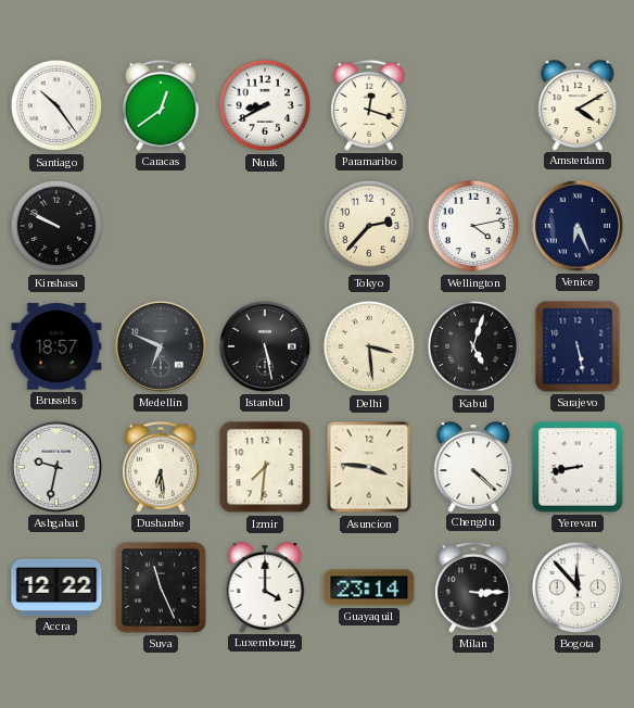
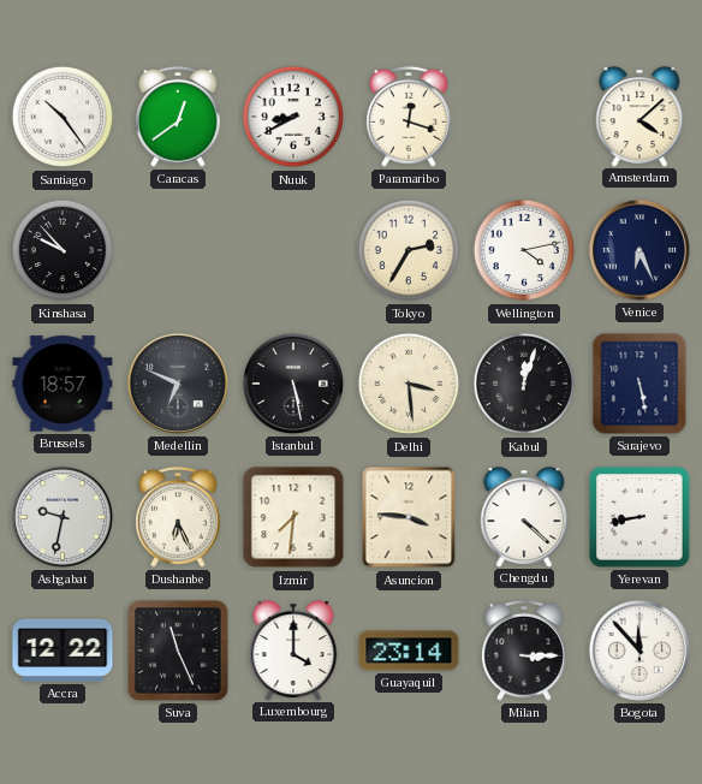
Amsterdam: 4:10 -> 4:08 (639, 117)
Kinshasa: 9:50 -> 9:53 (61, 250)
Tokyo: 2:37 -> 2:35 (407, 250)
Kabul: 5:03 -> 12:03 (523, 384)
Dushanbe: 6:29 -> 6:26 (178, 517)
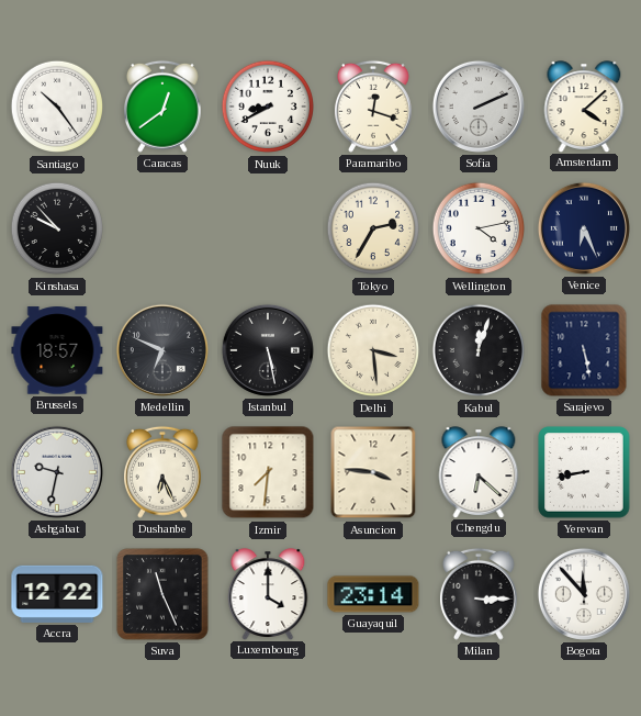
Sofia: none -> 2:11 (479, 107)
Chengdu: 4:22 -> 6:22 (479, 472)
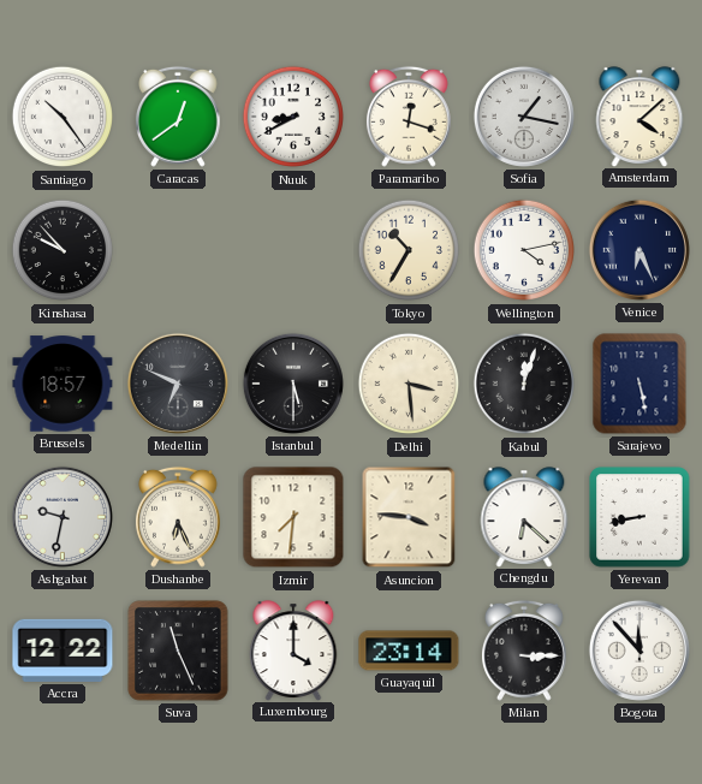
Sofia: 2:11 -> 1:17 (524, 117)
Tokyo: 2:35 -> 10:35 (407, 250)
Istanbul: 5:28 -> 5:30 (293, 384)
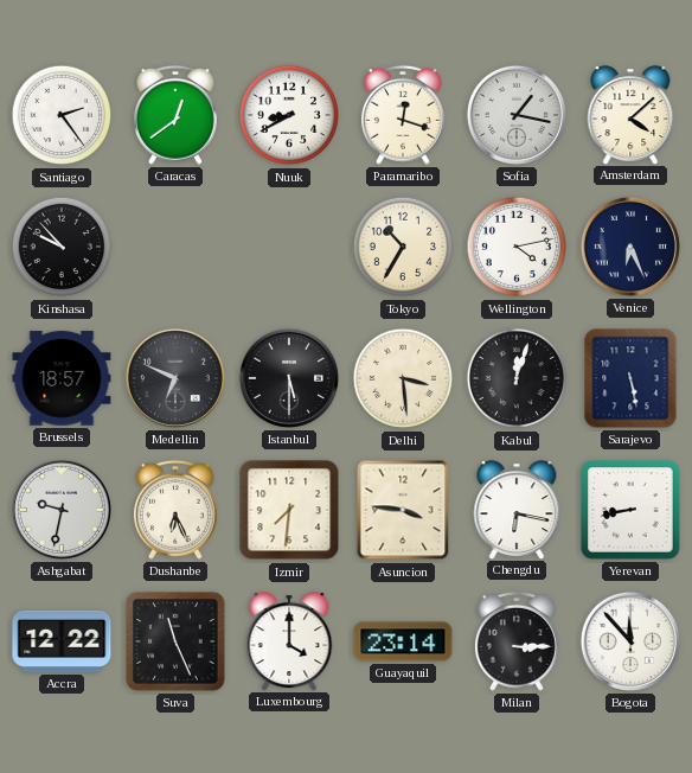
Santiago: 10:24 -> 2:24 (60, 115)
Chengdu: 6:22 -> 6:17 (517, 510)
